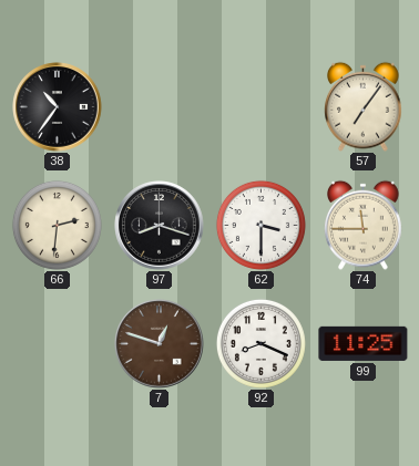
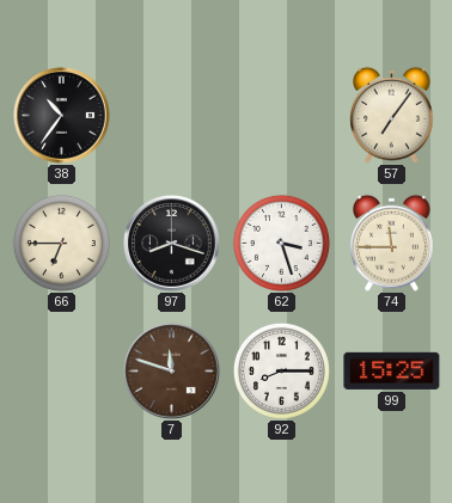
66: 2:31 -> 6:45 (61, 243)
62: 3:30 -> 3:27 (281, 243)
7: 12:48 -> 11:48 (172, 372)
92: 8:19 -> 8:15 (281, 370)
99: 11:25 -> 15:25 (392, 370)
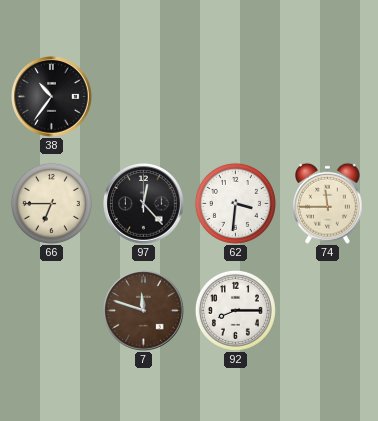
57: 7:06 -> none (392, 115)
97: 8:18 -> 12:23 (144, 204)
62: 3:27 -> 3:31 (235, 203)
99: 15:25 -> none (392, 370)
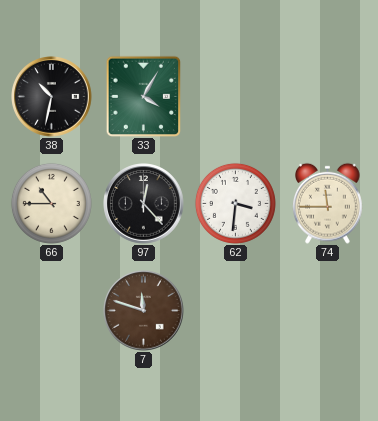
38: 10:36 -> 10:32 (52, 97)
33: none -> 4:05 (144, 96)
66: 6:45 -> 10:45 (51, 203)
92: 8:15 -> none (235, 310)
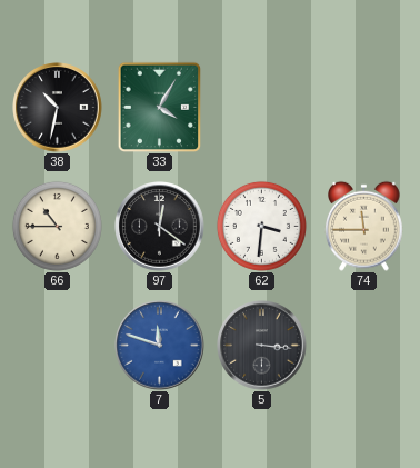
97: 12:23 -> 12:21 (160, 227)
7 dial: brown -> blue (160, 346)
5: none -> 3:16 (262, 346)
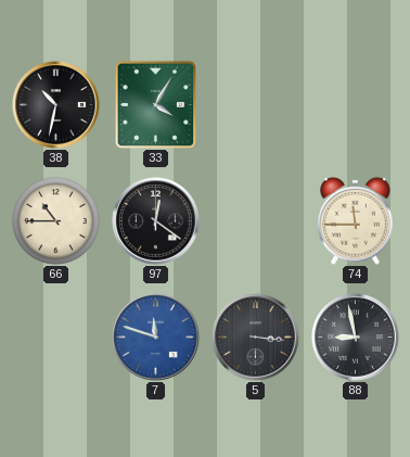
62: 3:31 -> none (261, 226)
88: none -> 8:58 (356, 338)
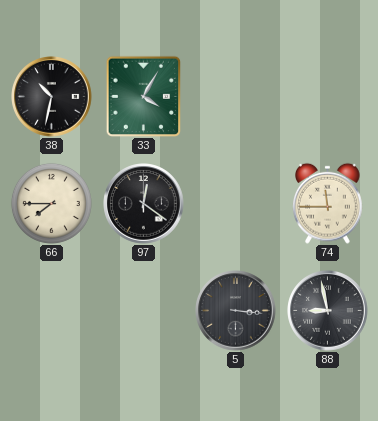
66: 10:45 -> 7:45 (51, 203)
7: 11:48 -> none (156, 338)
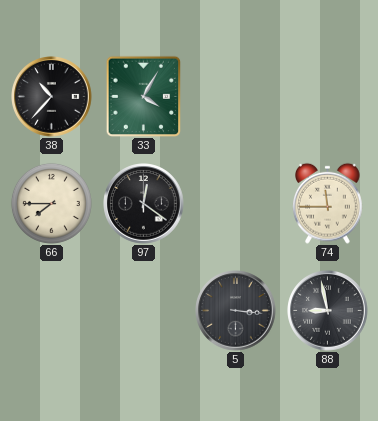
38: 10:32 -> 10:37 (52, 97)
